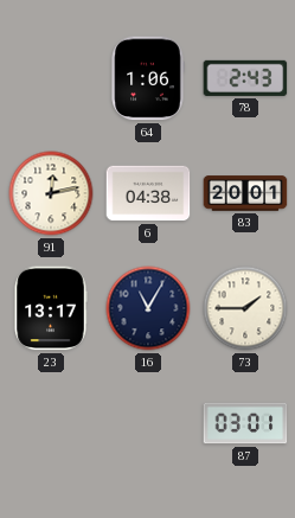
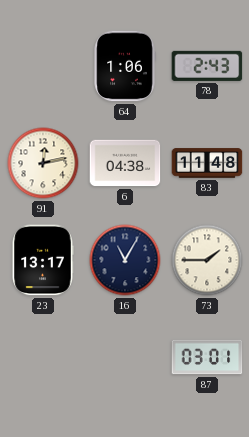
83: 20:01 -> 11:48 (207, 163)
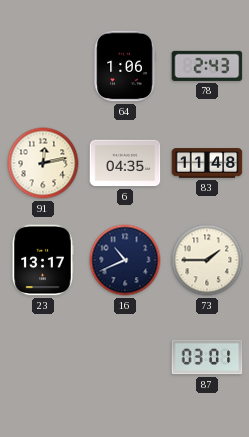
6: 04:38 -> 04:35 (125, 163)
16: 11:05 -> 10:41 (125, 260)
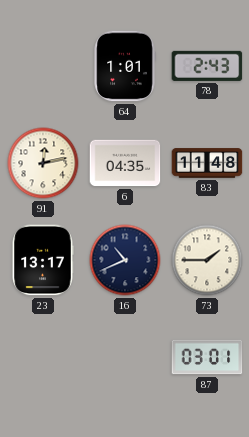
64: 1:06 -> 1:01 (125, 66)
